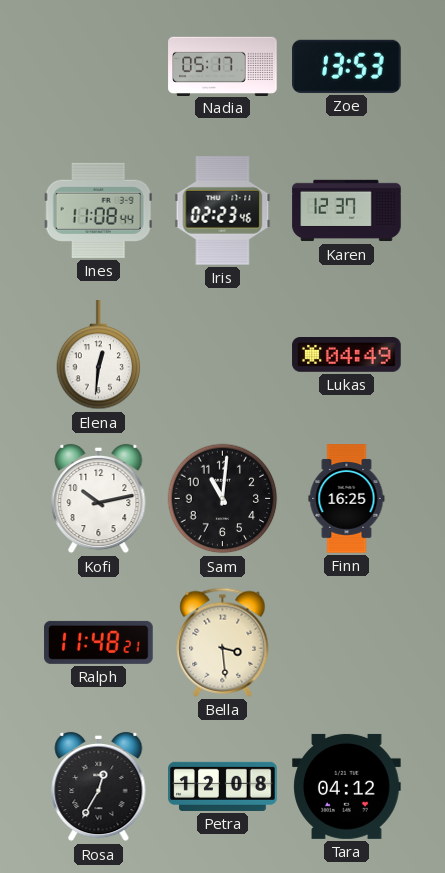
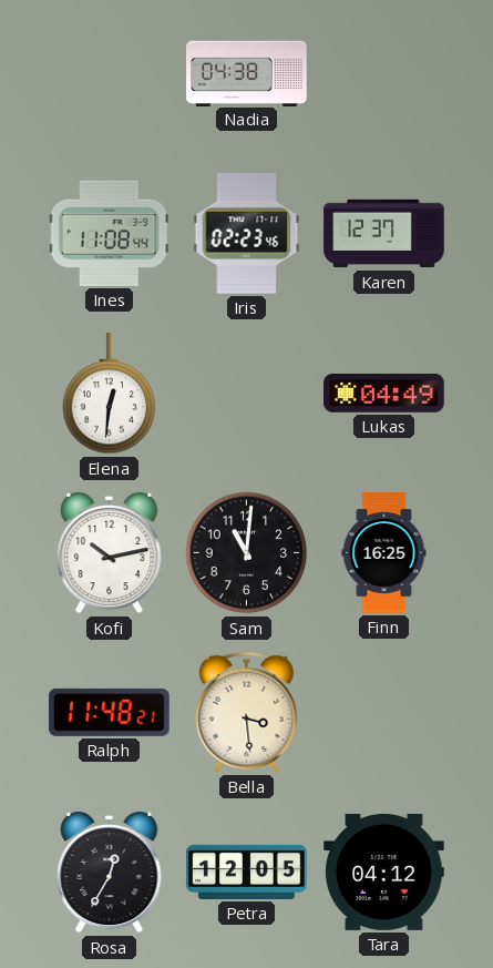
Nadia: 05:17 -> 04:38 (247, 73)
Zoe: 13:53 -> none (347, 66)
Petra: 12:08 -> 12:05 (247, 872)
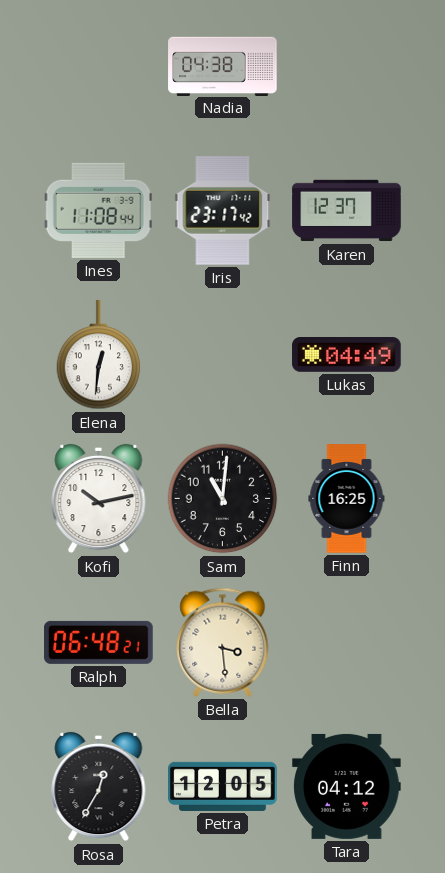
Iris: 02:23 -> 23:17 (223, 211)
Ralph: 11:48 -> 06:48 (99, 642)
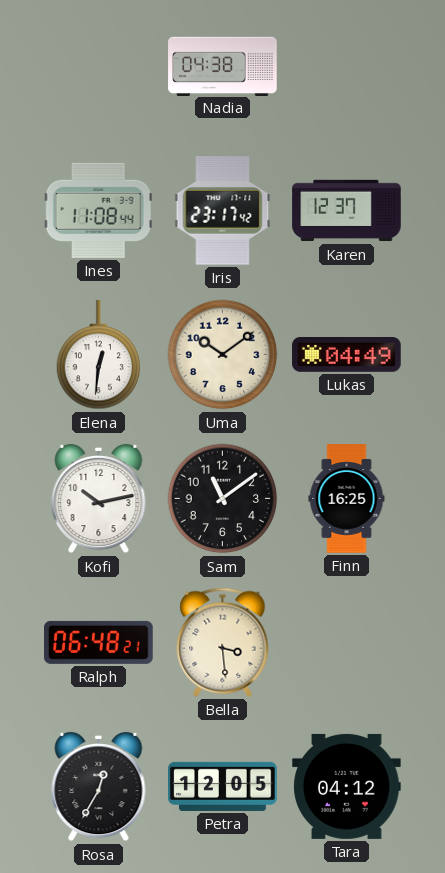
Uma: none -> 10:09 (223, 355)
Sam: 11:01 -> 11:09 (223, 499)
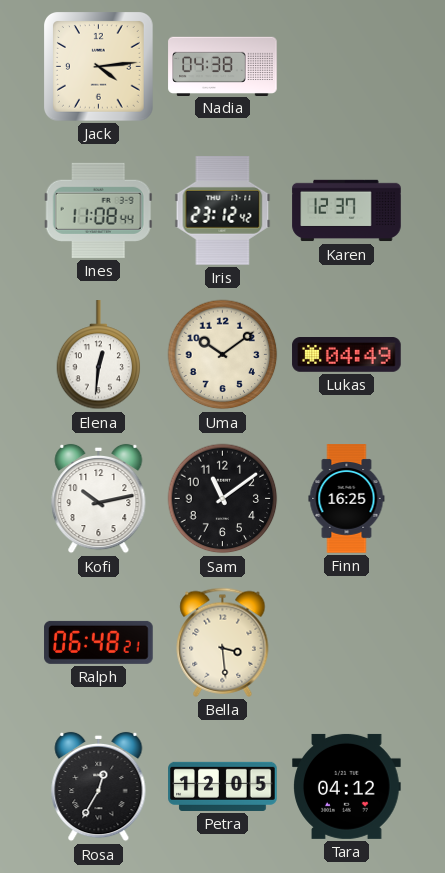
Jack: none -> 4:14 (99, 67)
Iris: 23:17 -> 23:12 (223, 211)
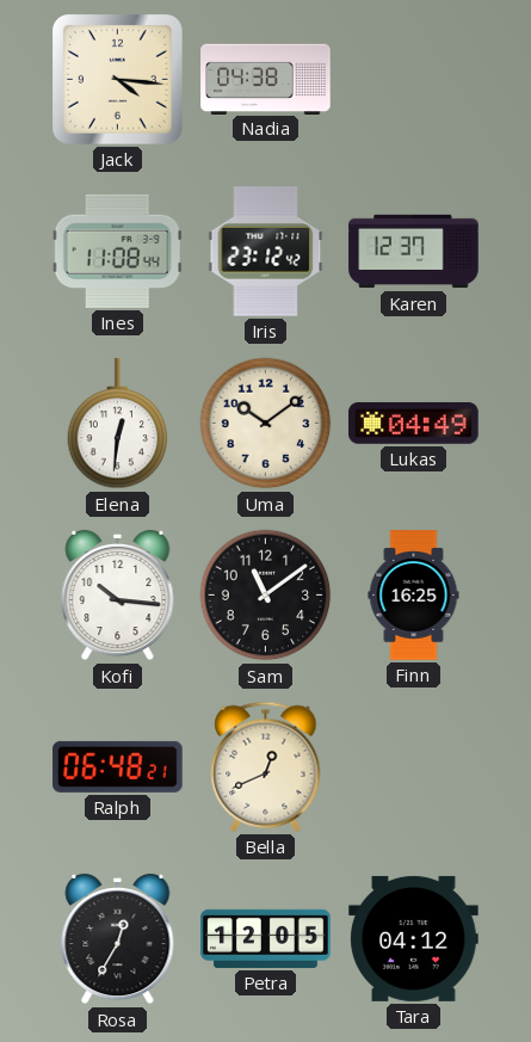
Jack: 4:14 -> 4:16 (118, 80)
Kofi: 10:13 -> 10:16 (118, 596)
Bella: 3:29 -> 12:41 (266, 766)
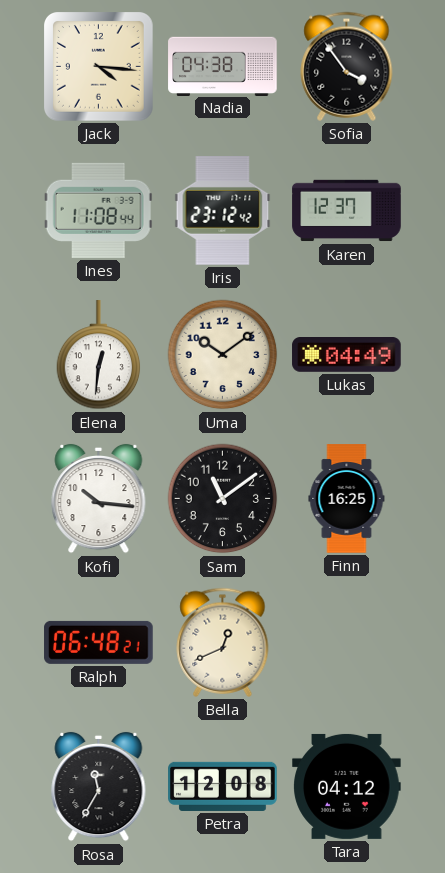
Sofia: none -> 3:54 (347, 66)
Rosa: 12:35 -> 11:35 (99, 787)
Petra: 12:05 -> 12:08 (223, 786)
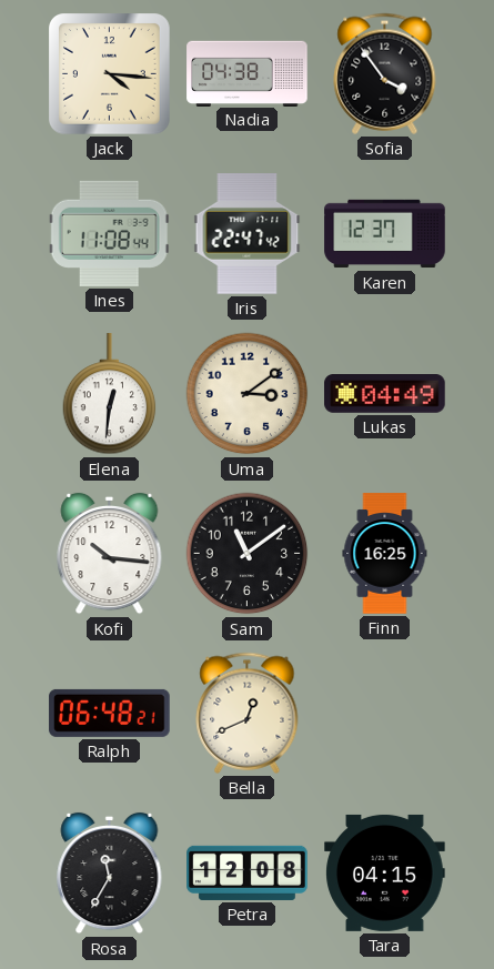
Iris: 23:12 -> 22:47 (248, 234)
Uma: 10:09 -> 3:09 (248, 394)
Tara: 04:12 -> 04:15 (385, 872)
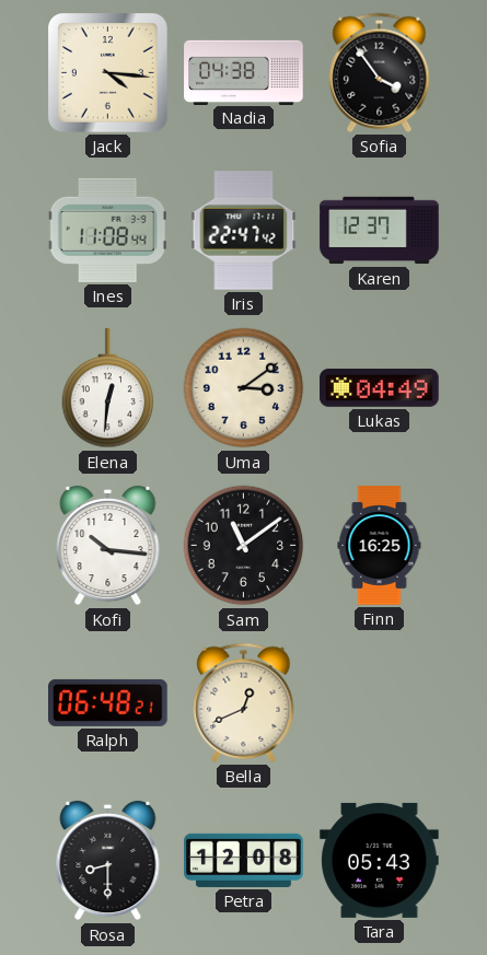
Rosa: 11:35 -> 8:30 (108, 861)
Tara: 04:15 -> 05:43 (380, 860)
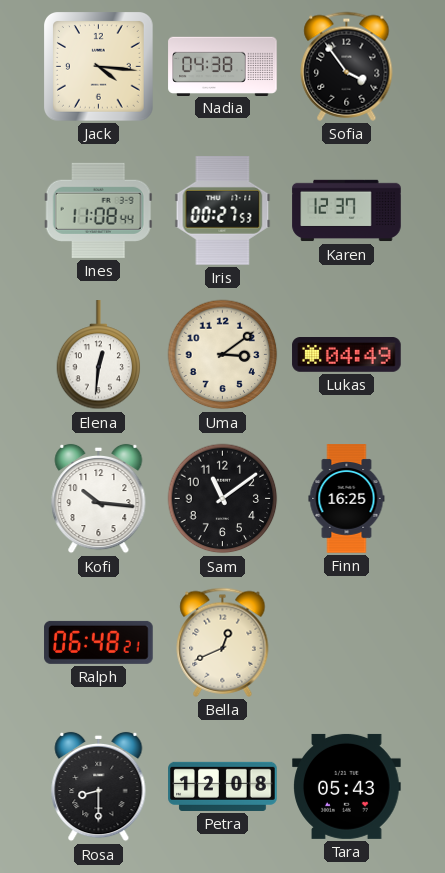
Iris: 22:47 -> 00:27 (223, 211)
